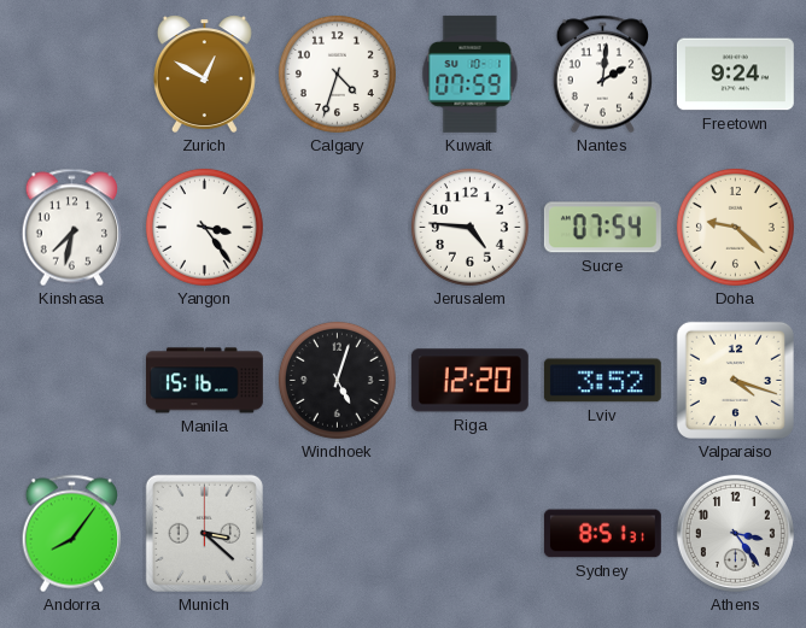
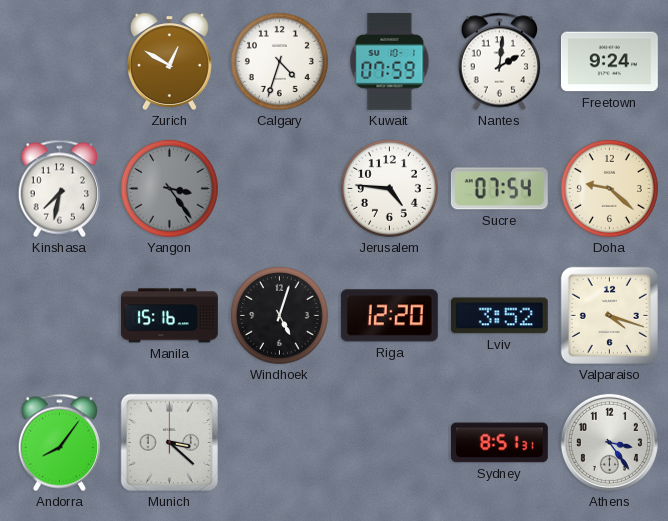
Yangon dial: white -> grey (169, 188)
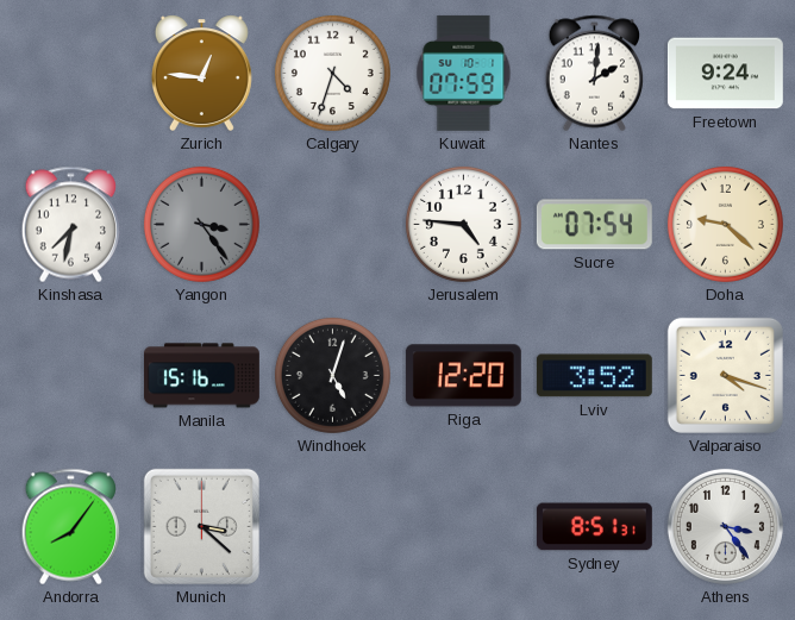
Zurich: 12:50 -> 12:46 (201, 73)
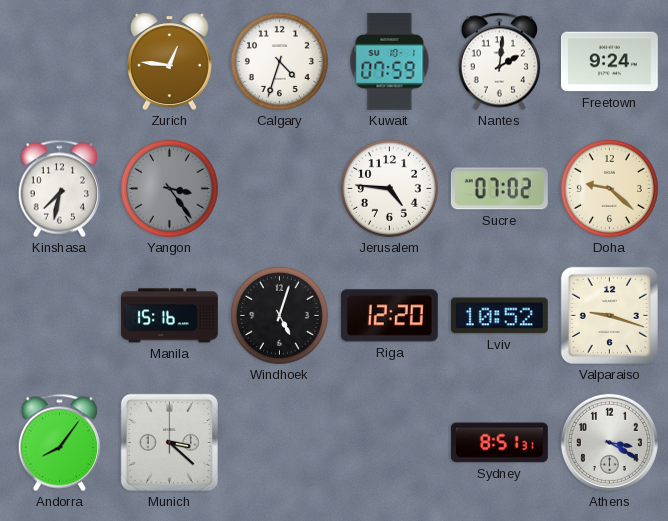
Sucre: 07:54 -> 07:02 (499, 189)
Lviv: 3:52 -> 10:52 (499, 316)
Valparaiso: 4:18 -> 9:18 (609, 315)
Athens: 3:24 -> 3:20 (609, 442)
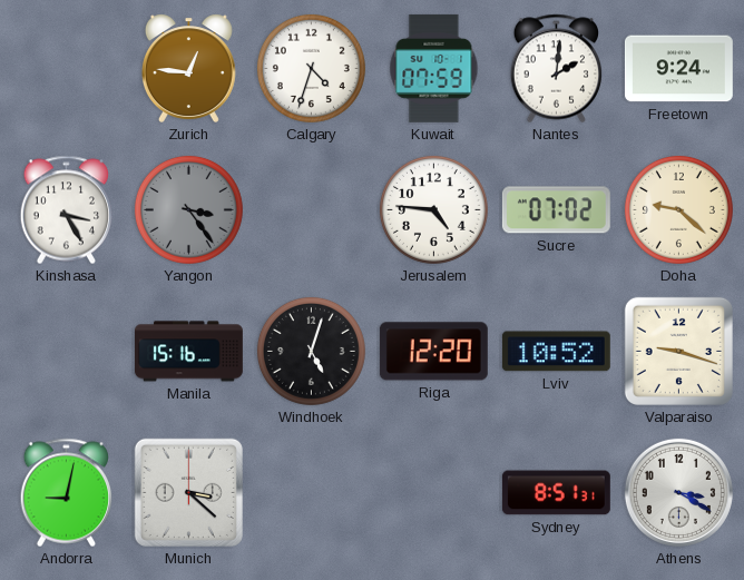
Kinshasa: 7:32 -> 3:25 (66, 210)
Andorra: 8:06 -> 9:02 (66, 493)
